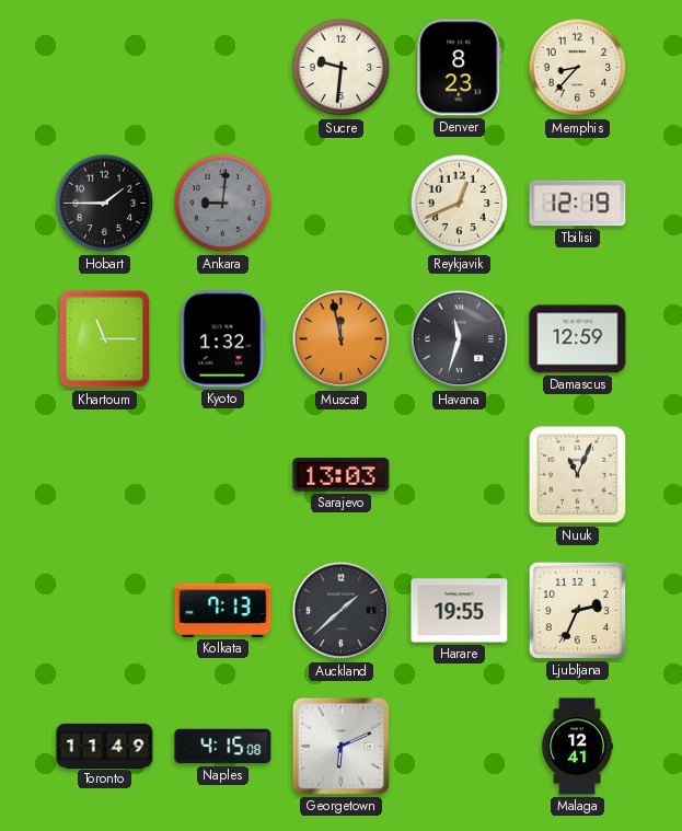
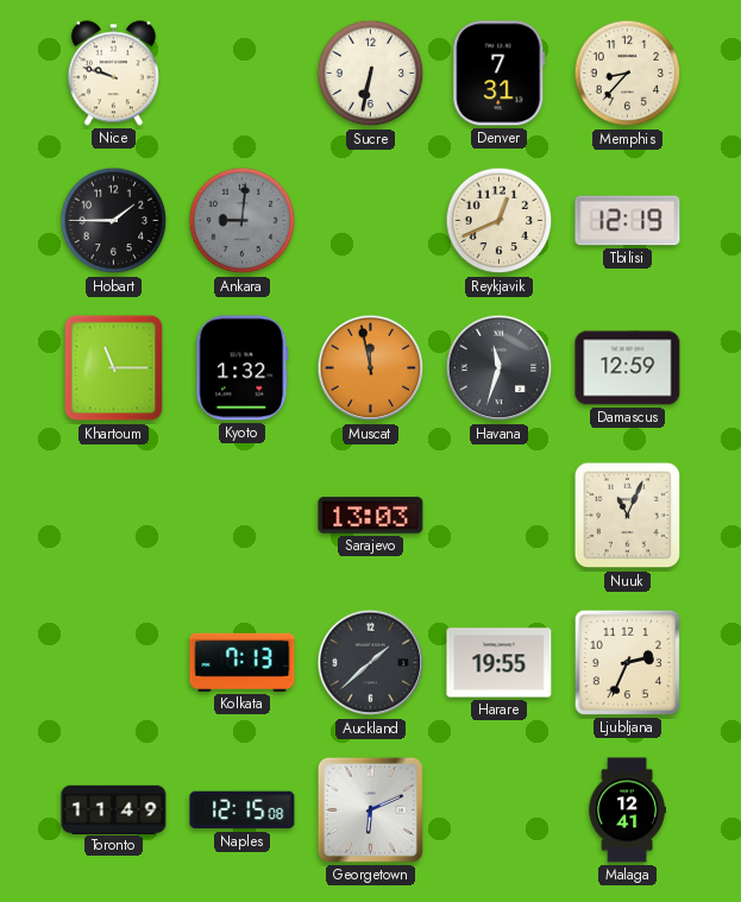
Nice: none -> 9:48 (113, 74)
Sucre: 9:31 -> 6:32 (371, 74)
Denver: 8:23 -> 7:31 (500, 74)
Naples: 4:15 -> 12:15 (243, 810)
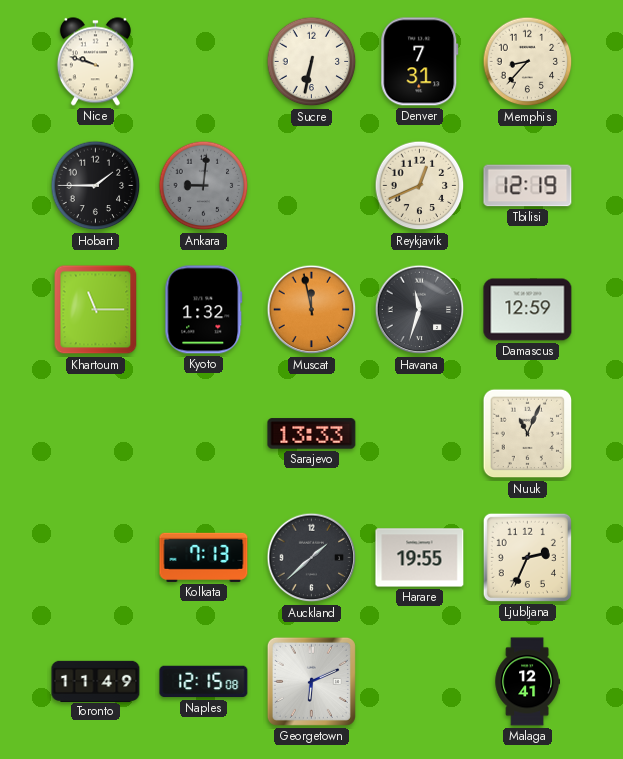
Sarajevo: 13:03 -> 13:33 (312, 434)
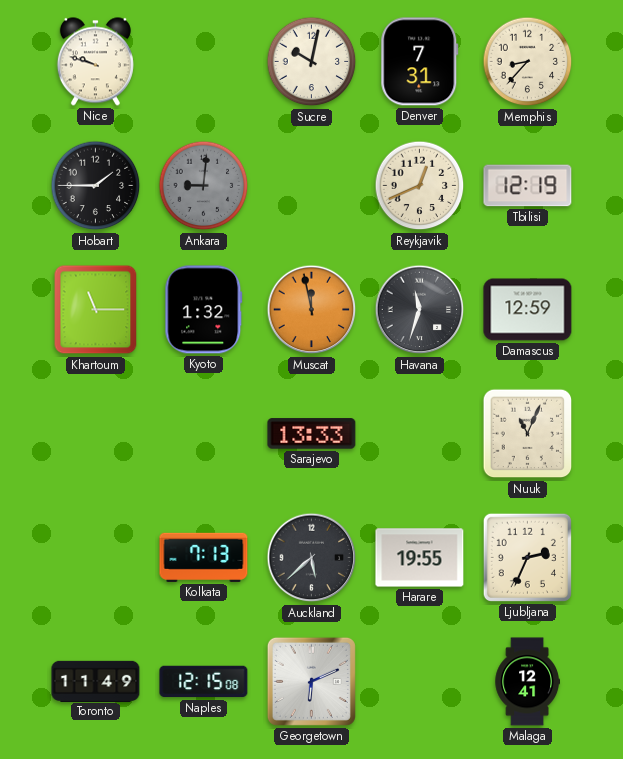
Sucre: 6:32 -> 10:02 (312, 62)
Auckland: 1:38 -> 5:38 (312, 558)
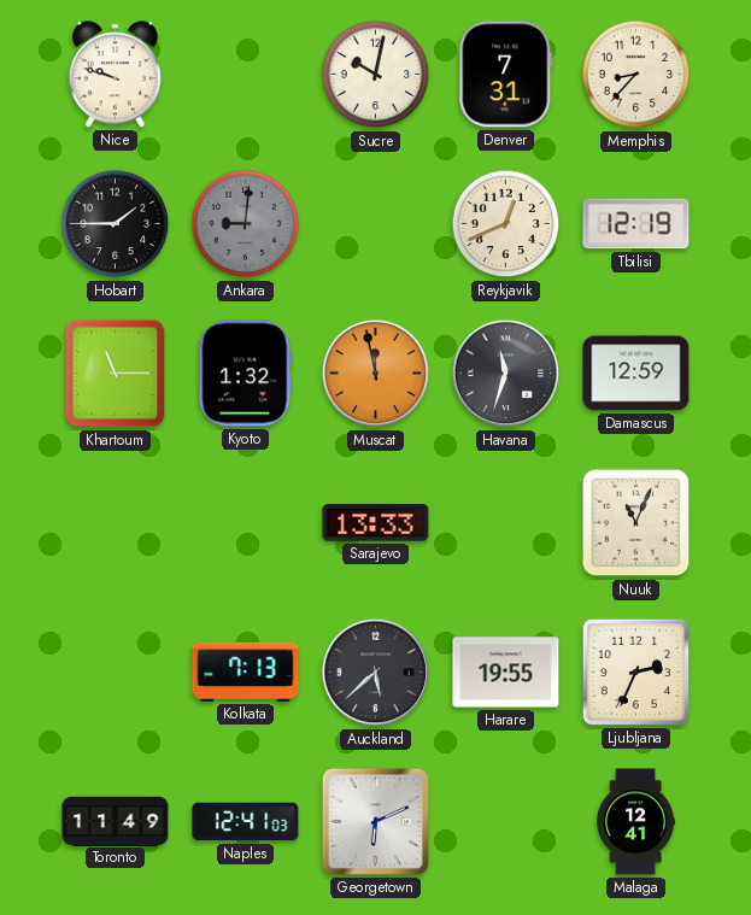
Naples: 12:15 -> 12:41 (246, 822)
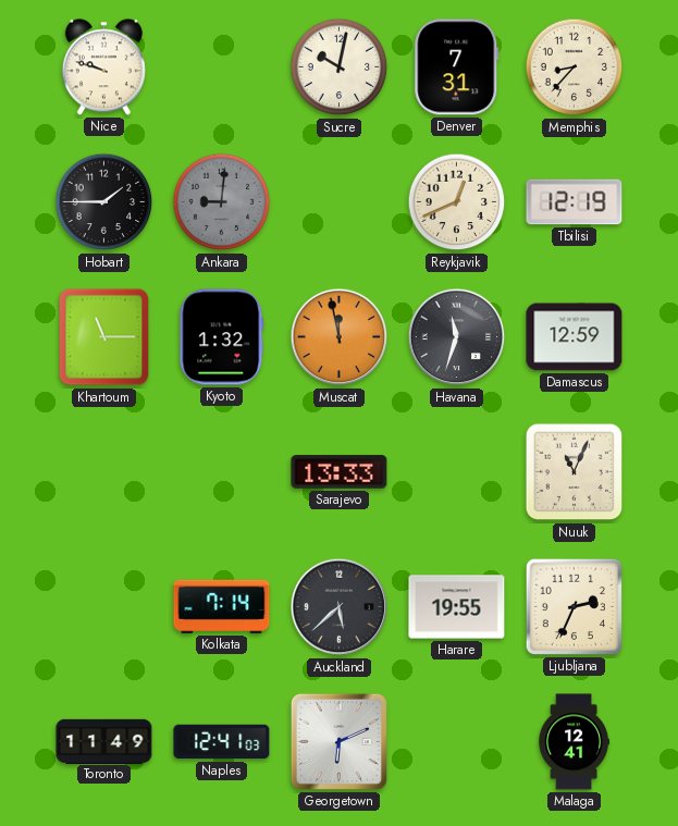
Kolkata: 7:13 -> 7:14 (222, 606)
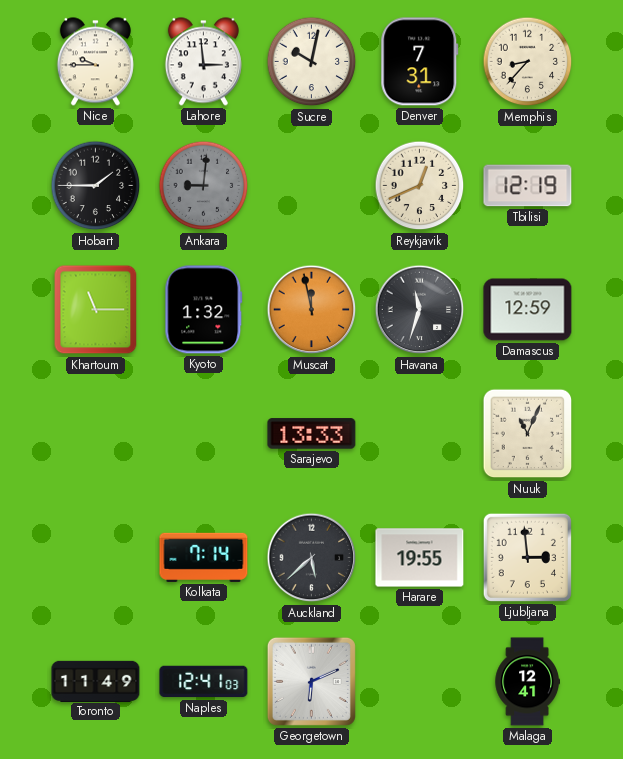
Nice: 9:48 -> 9:45 (95, 62)
Lahore: none -> 2:59 (203, 62)
Ljubljana: 2:34 -> 2:59 (527, 557)
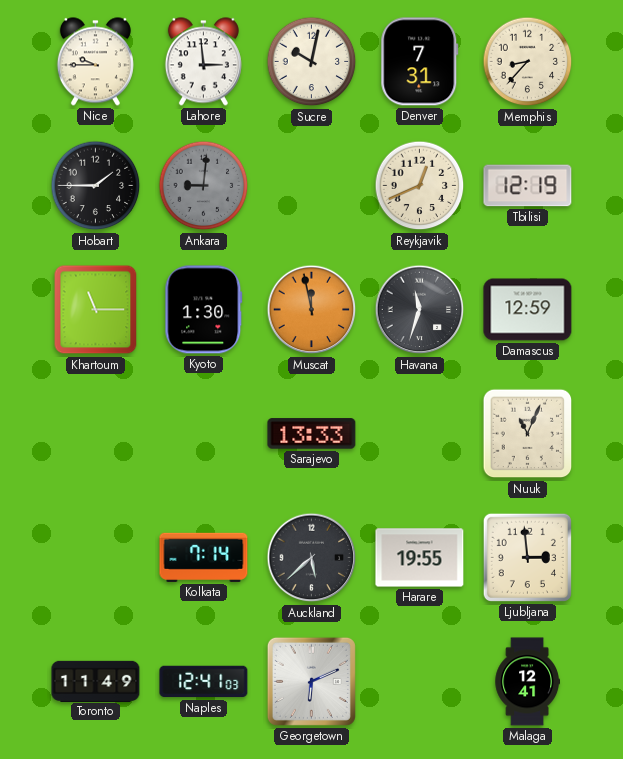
Kyoto: 1:32 -> 1:30 (204, 310)
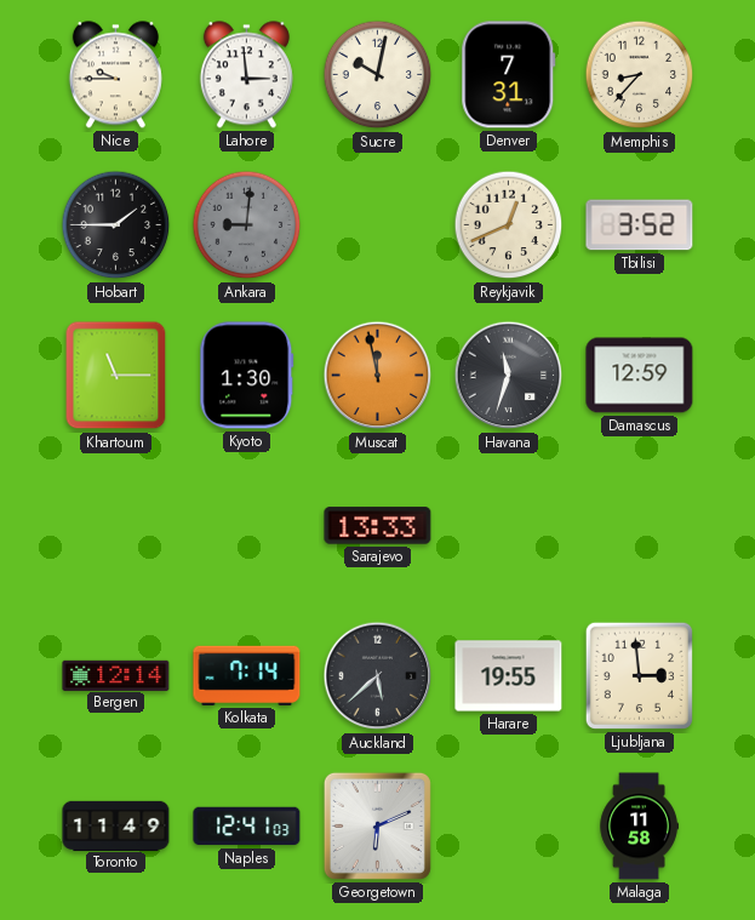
Tbilisi: 12:19 -> 3:52 (640, 225)
Nuuk: 11:04 -> none (528, 434)
Bergen: none -> 12:14 (116, 675)
Malaga: 12:41 -> 11:58 (639, 827)
